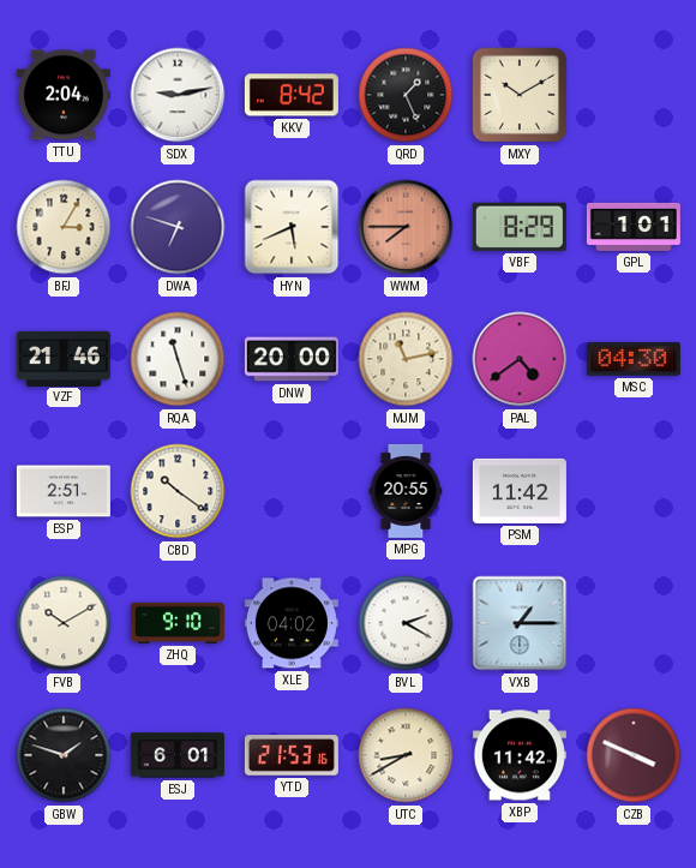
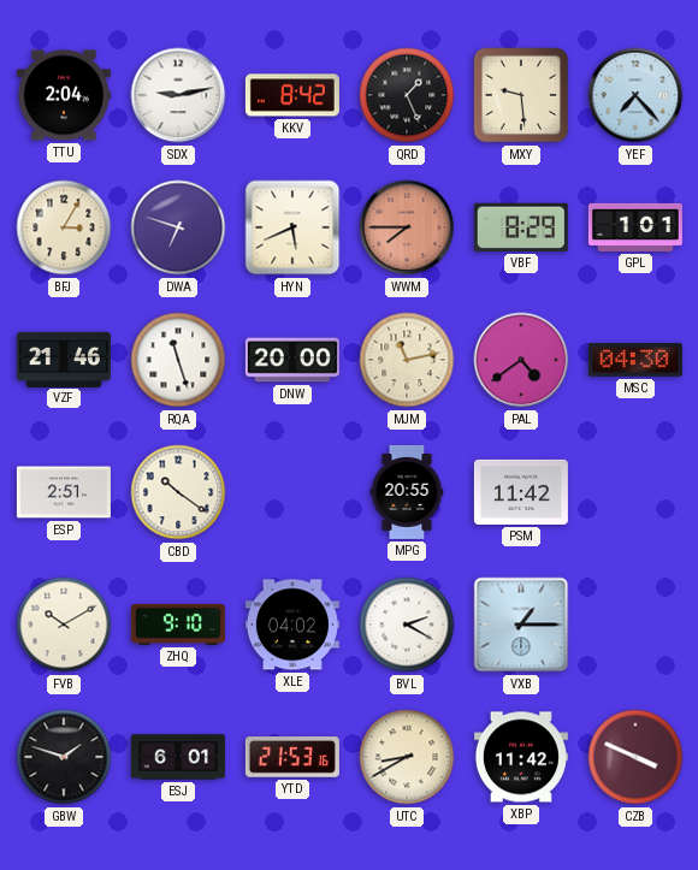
MXY: 10:10 -> 9:29 (521, 95)
YEF: none -> 7:23 (635, 95)
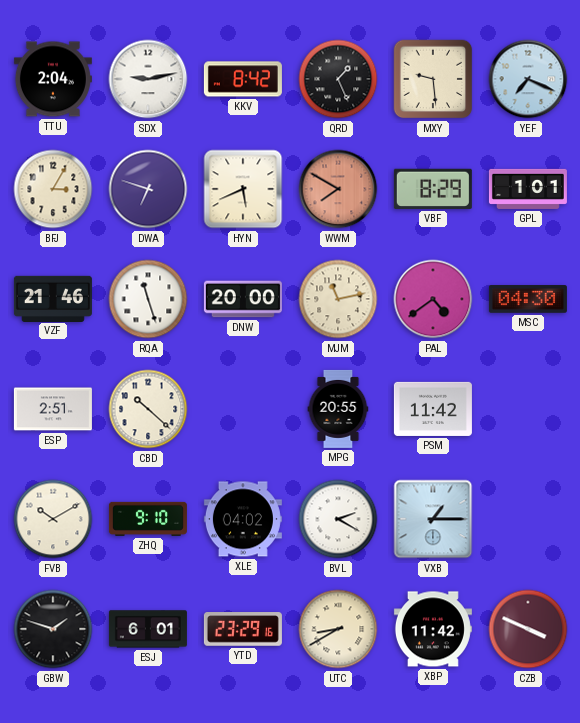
YEF: 7:23 -> 7:19 (528, 79)
WWM: 7:45 -> 7:50 (338, 189)
CBD: 10:21 -> 10:22 (148, 409)
YTD: 21:53 -> 23:29 (243, 629)
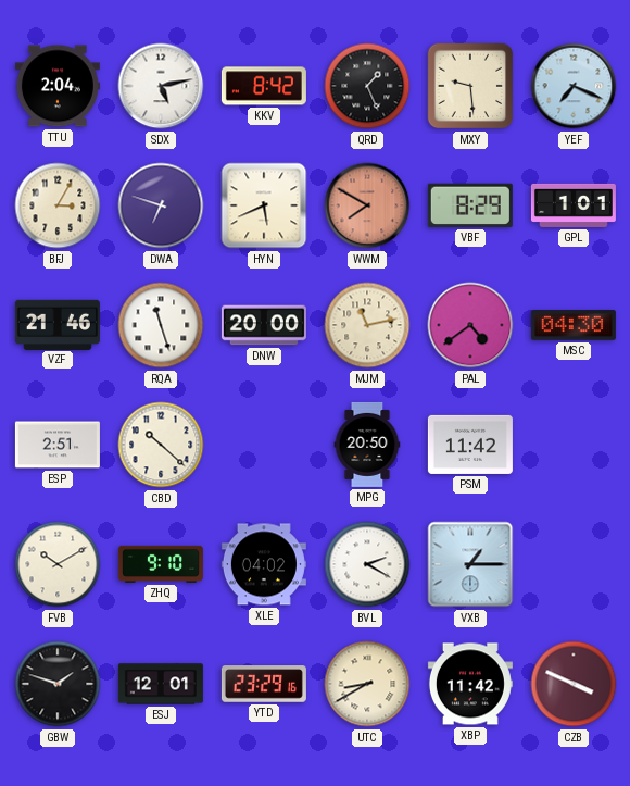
SDX: 9:13 -> 5:13 (161, 86)
MPG: 20:55 -> 20:50 (367, 445)
ESJ: 6:01 -> 12:01 (161, 684)
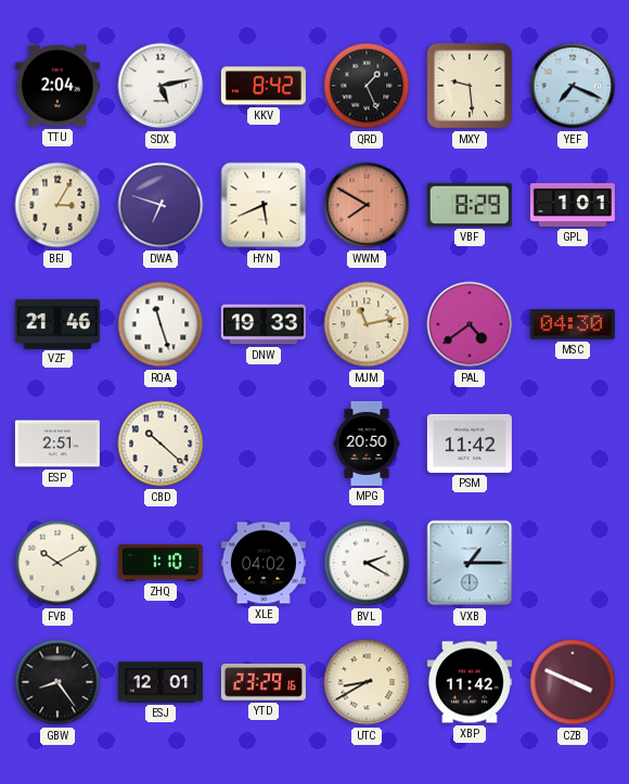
DNW: 20:00 -> 19:33 (264, 324)
ZHQ: 9:10 -> 1:10 (161, 563)
GBW: 1:48 -> 8:24 (57, 682)
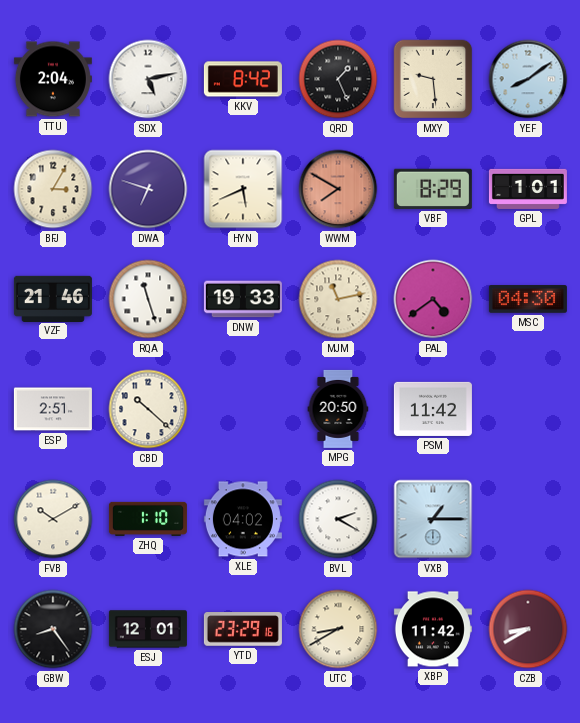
YEF: 7:19 -> 8:09 (528, 79)
CZB: 3:49 -> 8:40 (528, 629)
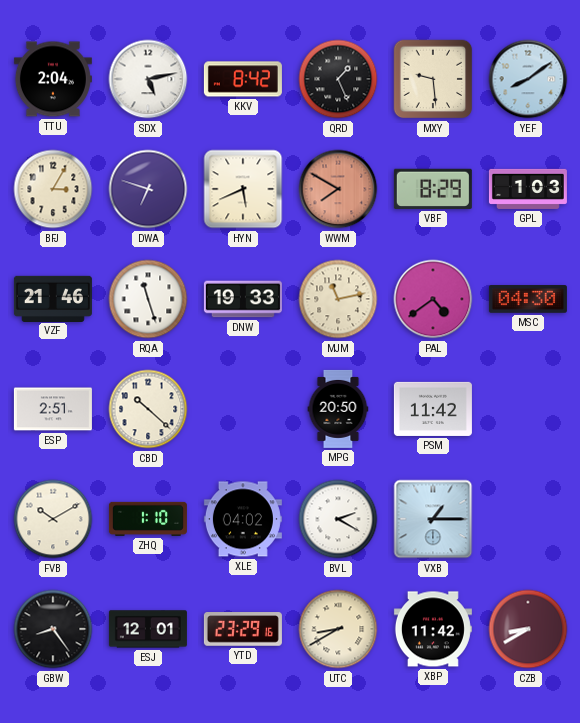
GPL: 1:01 -> 1:03 (528, 189)
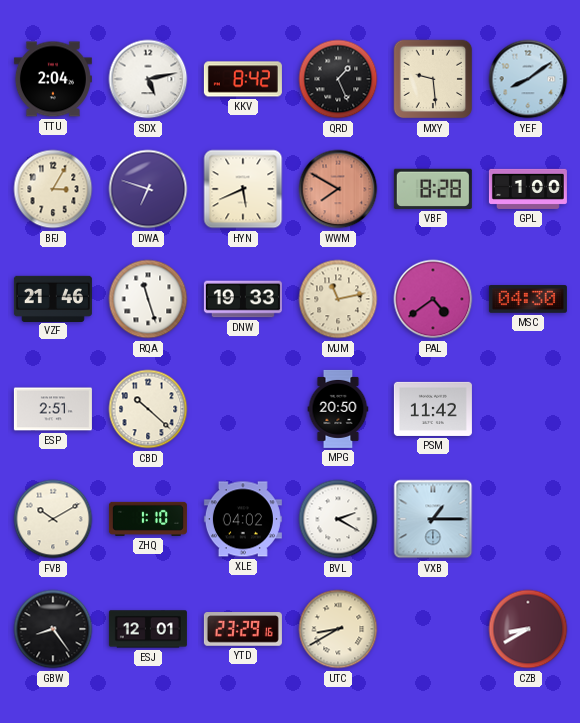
VBF: 8:29 -> 8:28 (433, 189)
GPL: 1:03 -> 1:00 (528, 189)
XBP: 11:42 -> none (433, 629)
